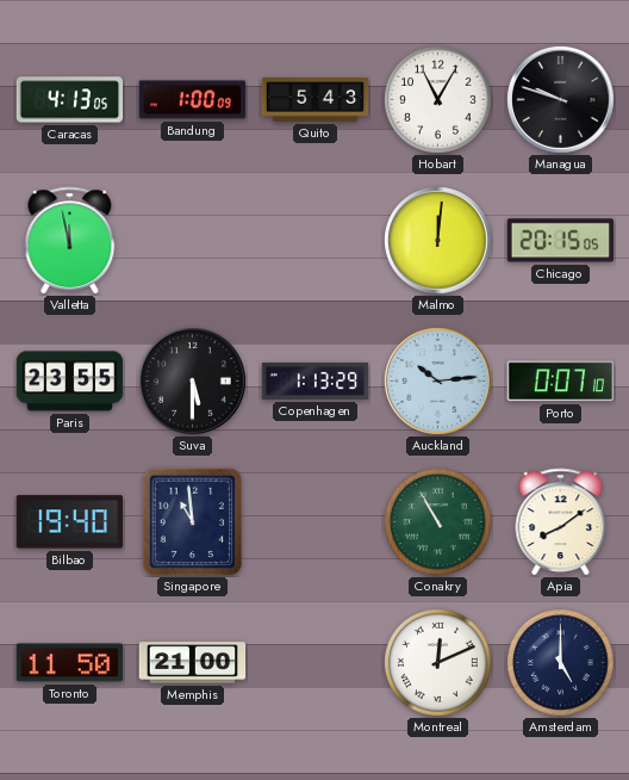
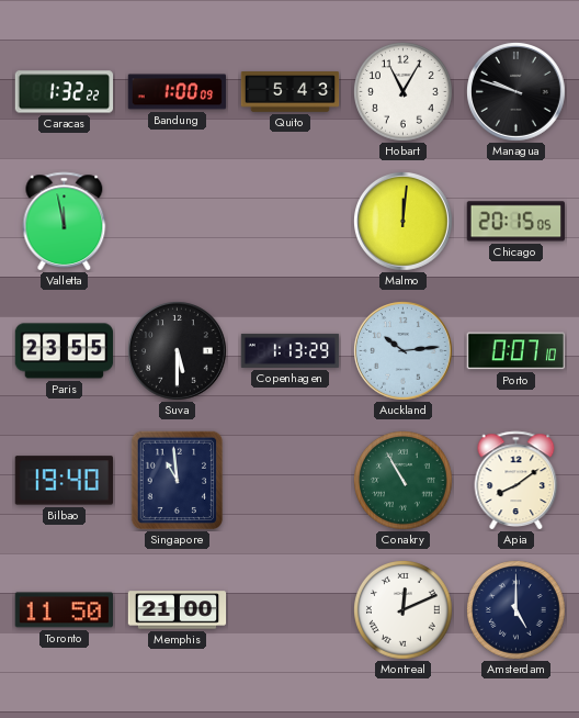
Caracas: 4:13 -> 1:32 (65, 92)
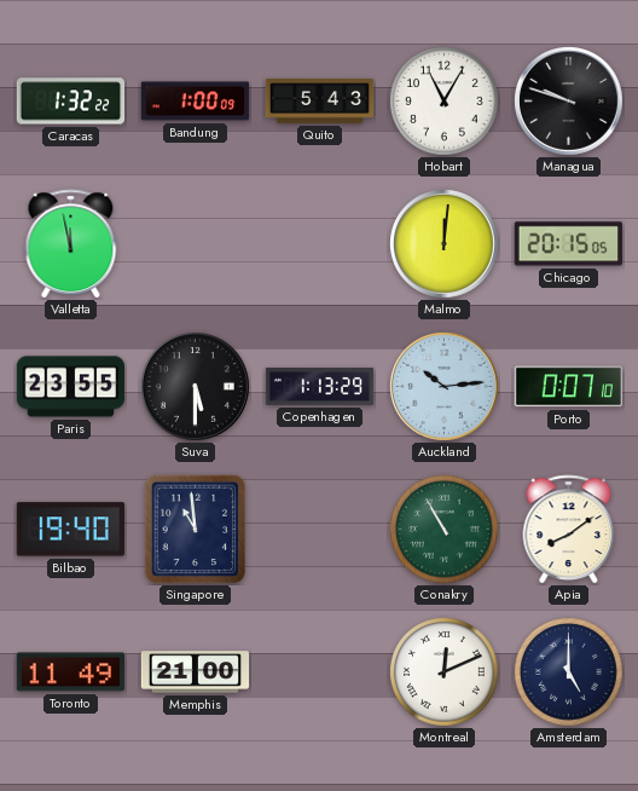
Toronto: 11:50 -> 11:49 (70, 672)
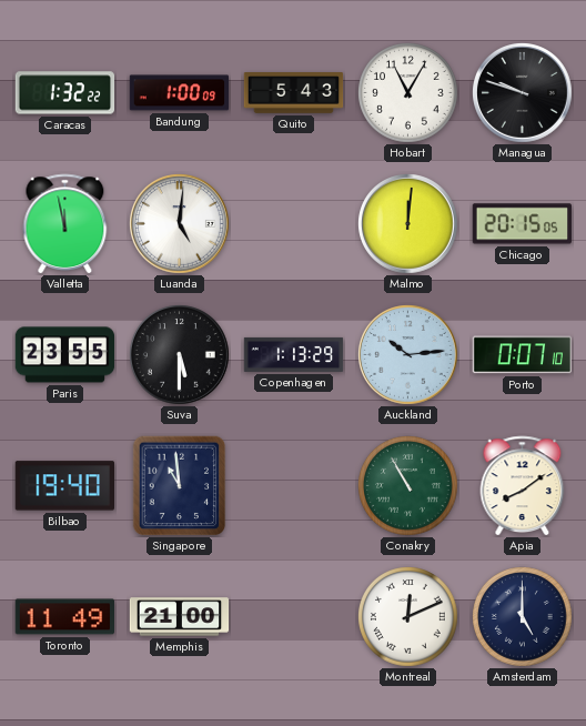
Luanda: none -> 5:01 (180, 224)
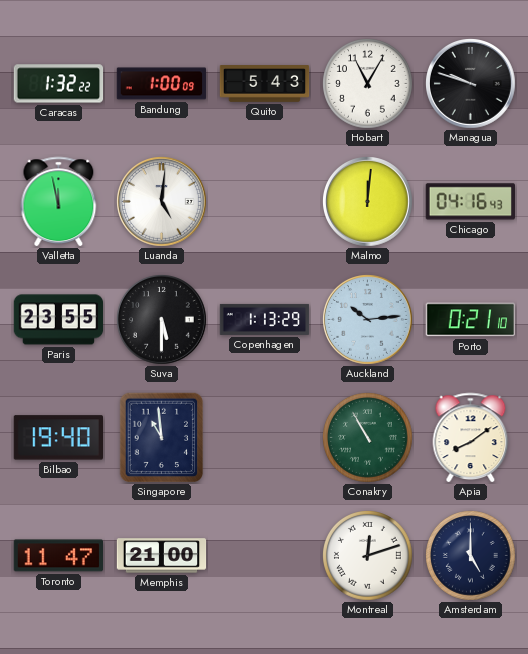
Chicago: 20:15 -> 04:16 (470, 202)
Porto: 0:07 -> 0:21 (470, 320)
Toronto: 11:49 -> 11:47 (58, 556)
Montreal: 12:11 -> 12:12 (368, 556)
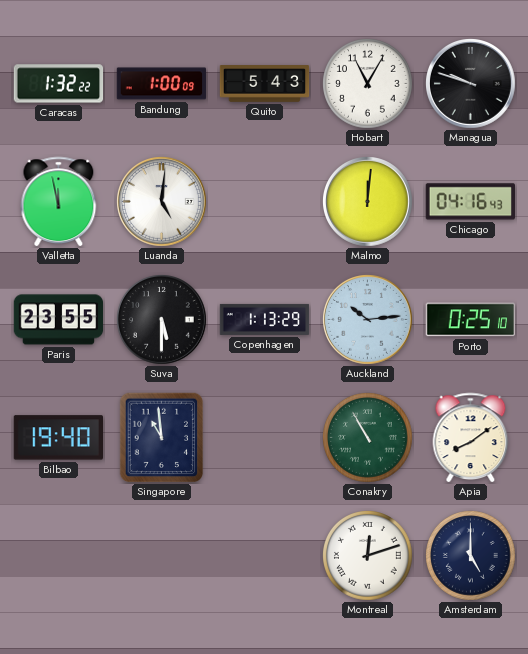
Porto: 0:21 -> 0:25 (470, 320)
Toronto: 11:47 -> none (58, 556)
Memphis: 21:00 -> none (162, 556)
